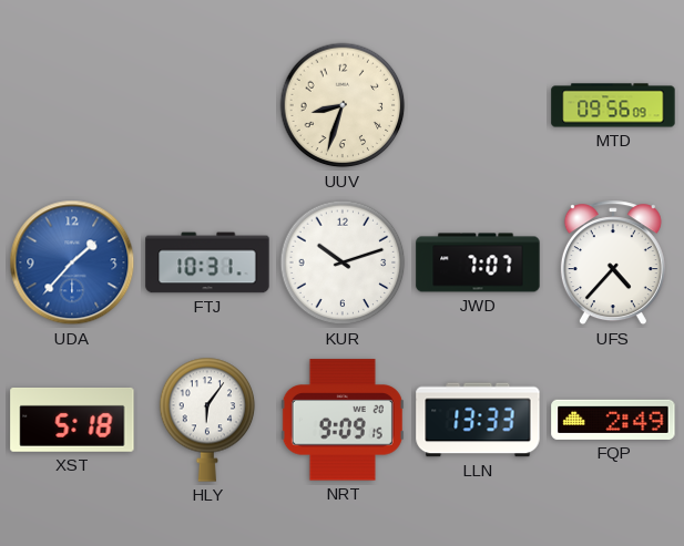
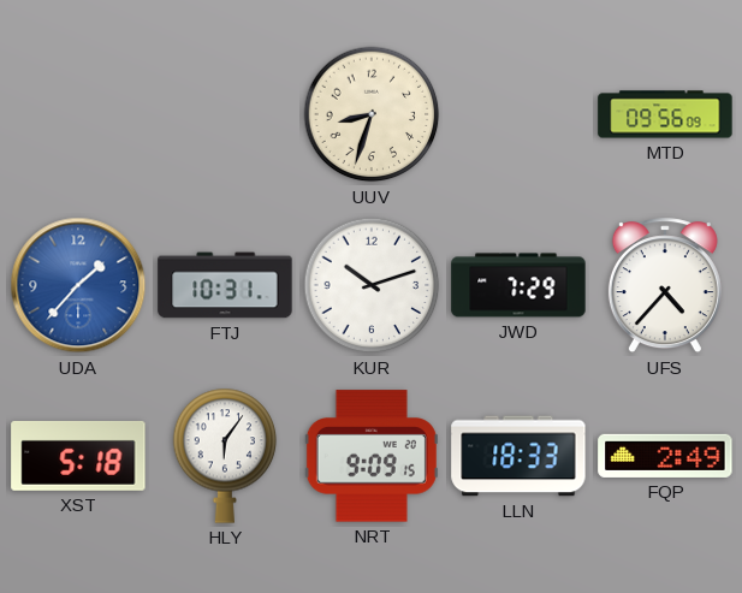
JWD: 7:07 -> 7:29 (518, 285)
LLN: 13:33 -> 18:33 (518, 456)
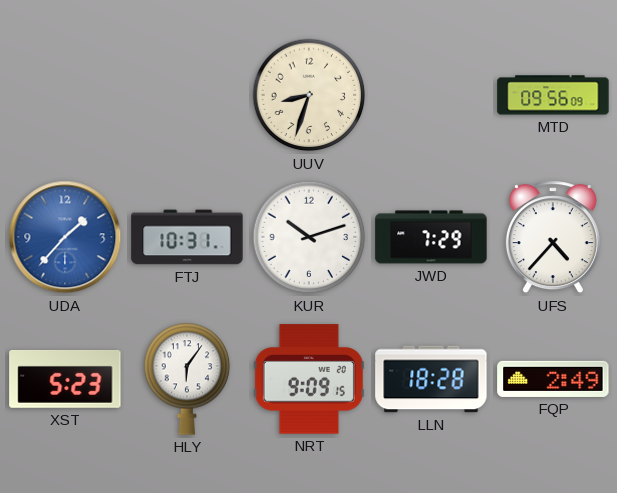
XST: 5:18 -> 5:23 (65, 379)
LLN: 18:33 -> 18:28 (431, 379)
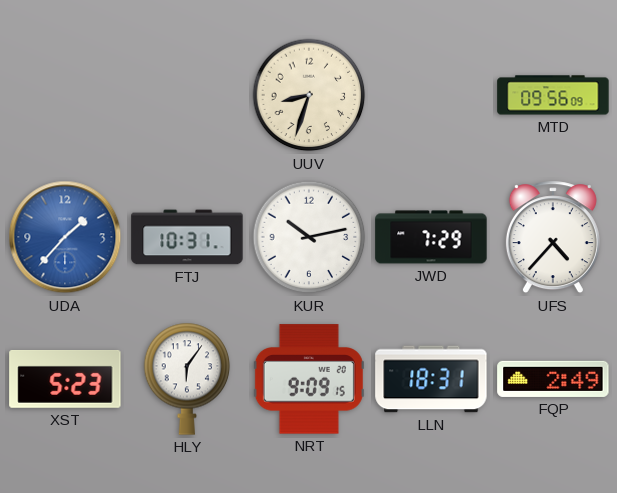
KUR: 10:12 -> 10:13 (309, 237)
LLN: 18:28 -> 18:31 (431, 379)
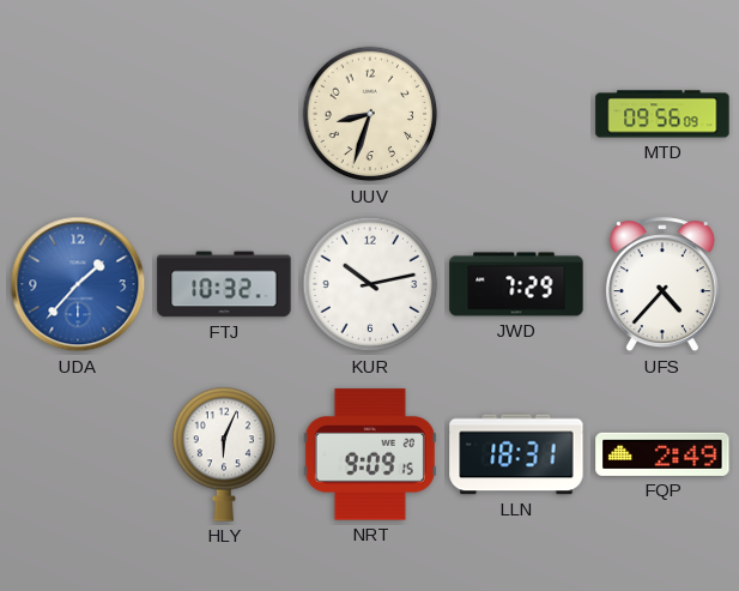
FTJ: 10:31 -> 10:32 (224, 284)
XST: 5:23 -> none (65, 379)
HLY: 6:06 -> 6:04 (224, 454)
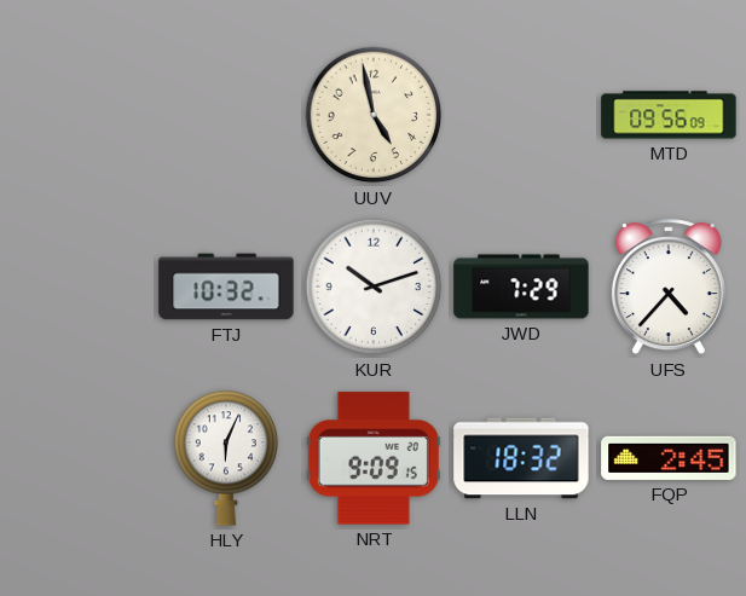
UUV: 8:33 -> 4:58 (374, 115)
UDA: 1:37 -> none (78, 284)
KUR: 10:13 -> 10:12 (374, 287)
LLN: 18:31 -> 18:32 (521, 458)
FQP: 2:49 -> 2:45 (669, 458)
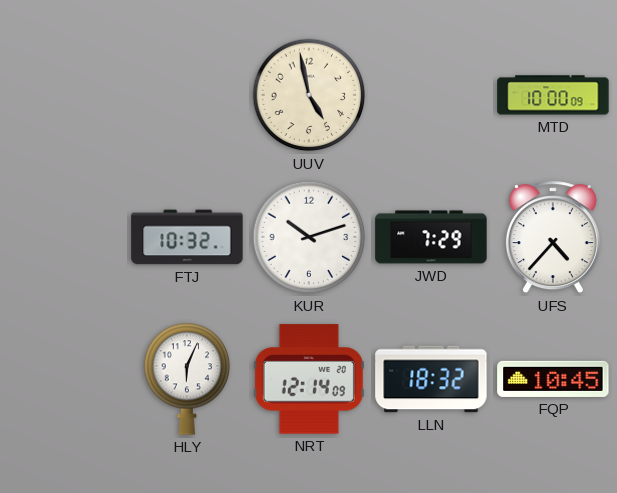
MTD: 09:56 -> 10:00 (553, 95)
NRT: 9:09 -> 12:14 (309, 379)
FQP: 2:45 -> 10:45 (553, 379)
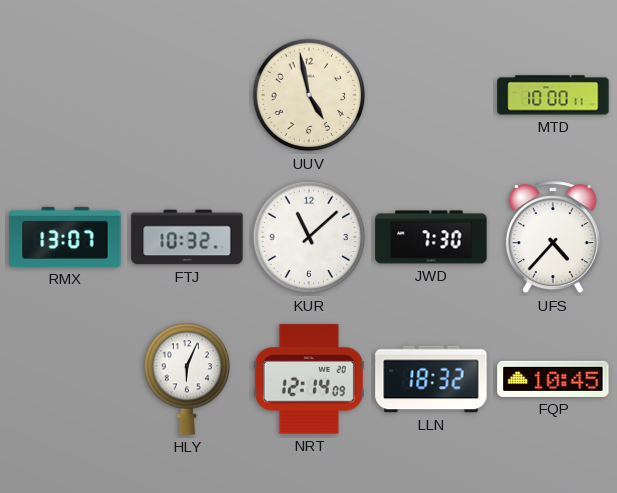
MTD: 10:00:09 -> 10:00:11 (553, 95)
RMX: none -> 13:07 (65, 237)
KUR: 10:12 -> 11:08 (309, 237)
JWD: 7:29 -> 7:30 (431, 237)
